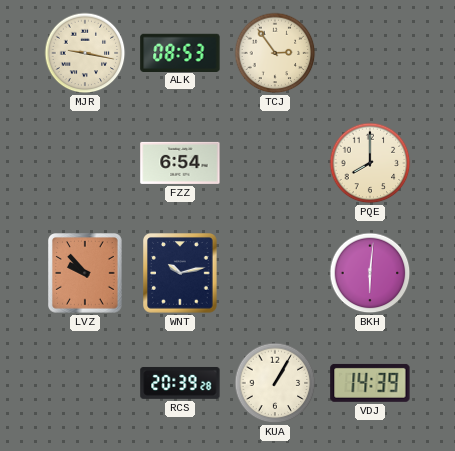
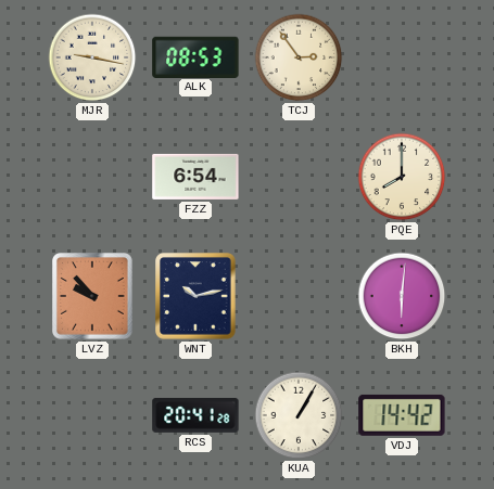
RCS: 20:39 -> 20:41 (195, 415)
VDJ: 14:39 -> 14:42 (402, 415)
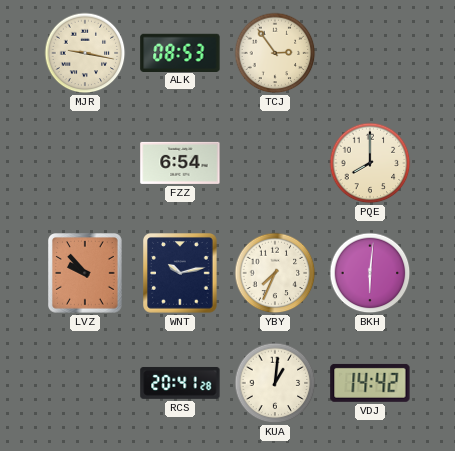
YBY: none -> 7:34 (275, 273)
KUA: 1:05 -> 1:01 (275, 383)
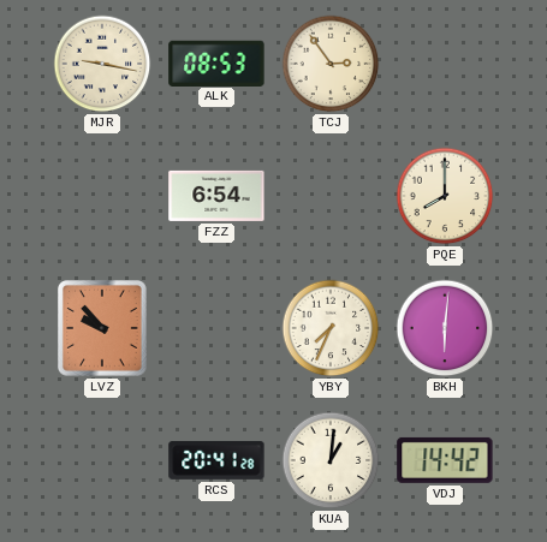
WNT: 10:13 -> none (181, 273)
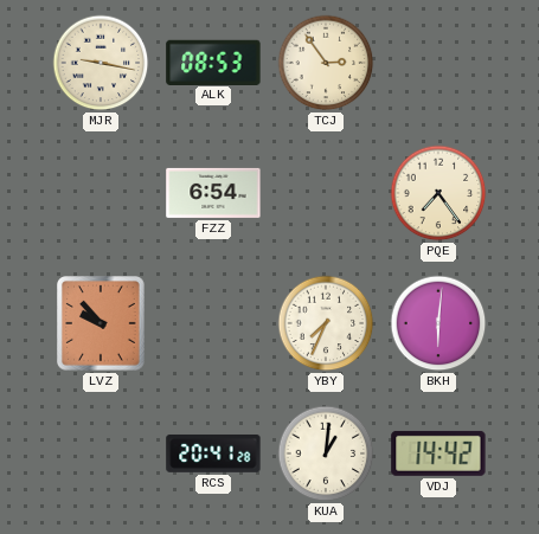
PQE: 8:00 -> 7:24 (438, 193)
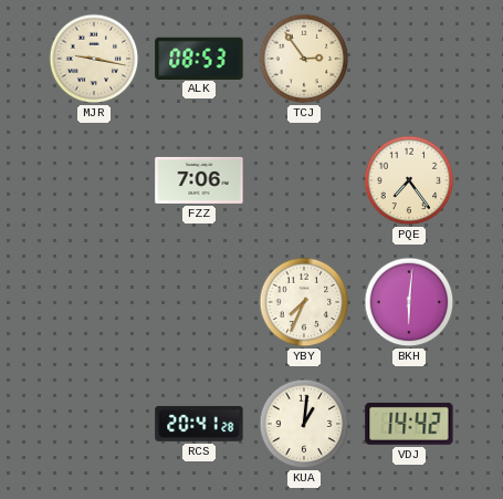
FZZ: 6:54 -> 7:06 (199, 180)
LVZ: 9:53 -> none (102, 323)
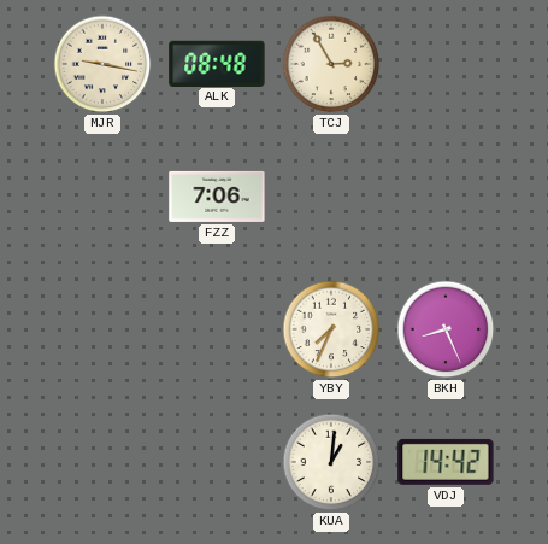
ALK: 08:53 -> 08:48 (217, 63)
TCJ: 2:54 -> 2:55 (331, 64)
PQE: 7:24 -> none (409, 180)
BKH: 6:01 -> 8:26 (446, 329)
RCS: 20:41 -> none (199, 424)
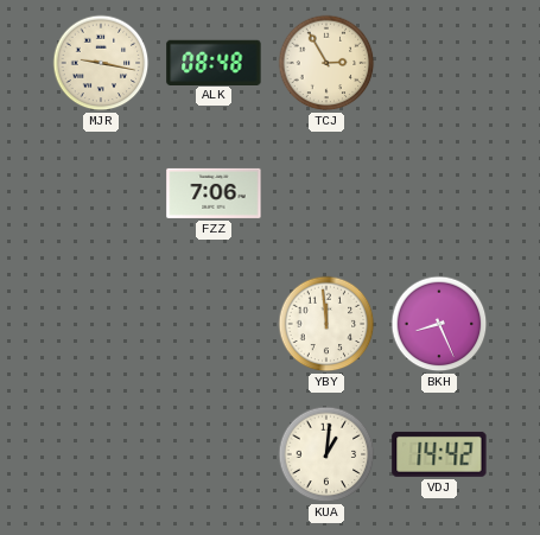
YBY: 7:34 -> 11:59 (326, 324)
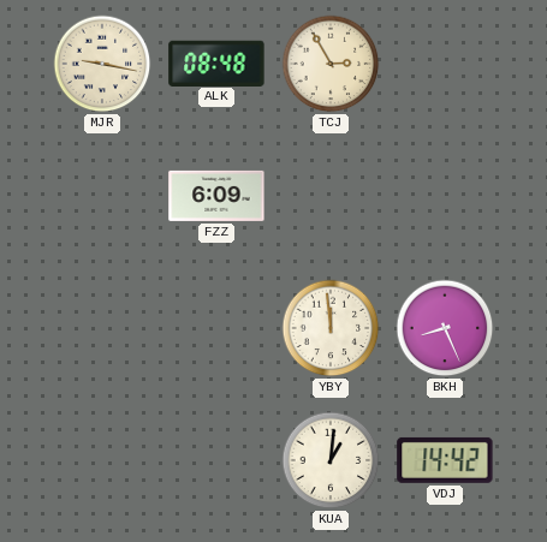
FZZ: 7:06 -> 6:09 (216, 196)
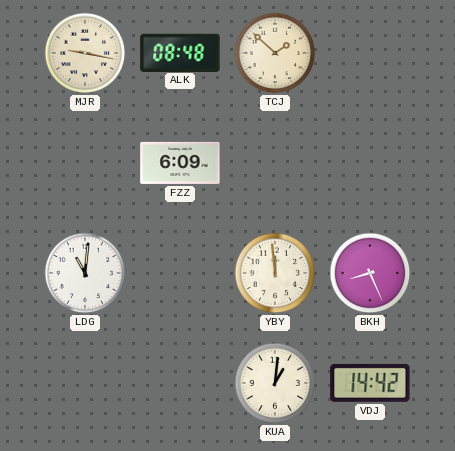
TCJ: 2:55 -> 1:52 (275, 53)
LDG: none -> 11:01 (85, 273)
